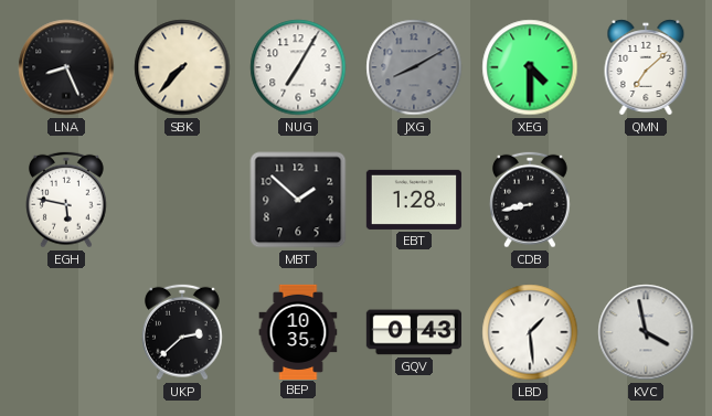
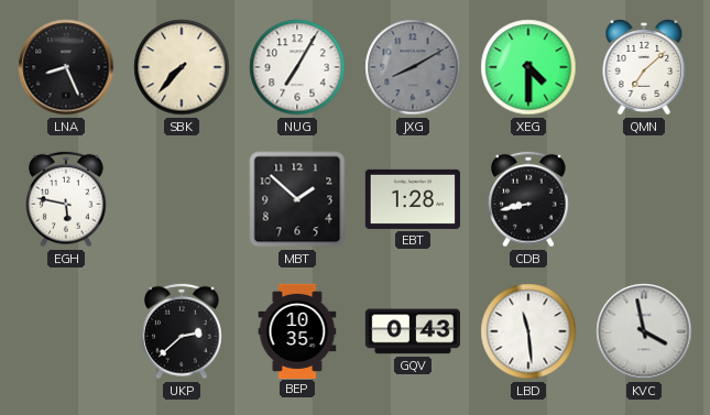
LBD: 1:29 -> 11:29 (528, 331)
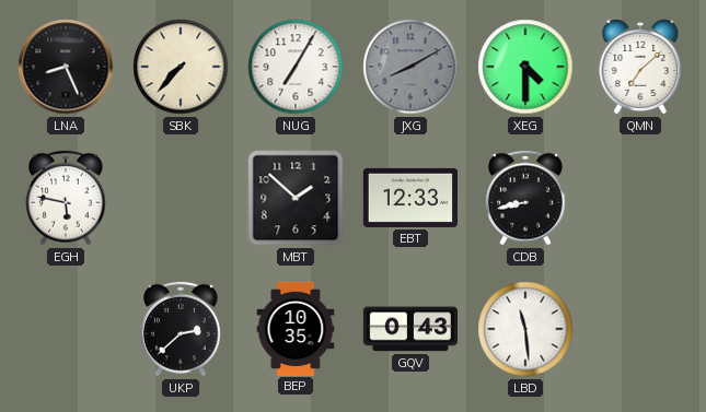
EBT: 1:28 -> 12:33 (410, 198)
KVC: 3:58 -> none (644, 331)
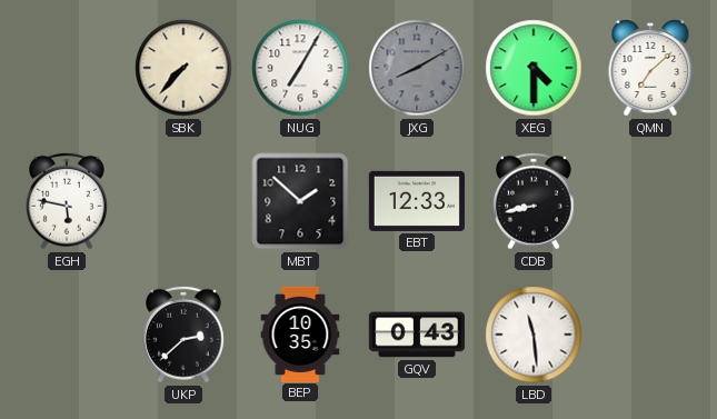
LNA: 8:26 -> none (66, 67)
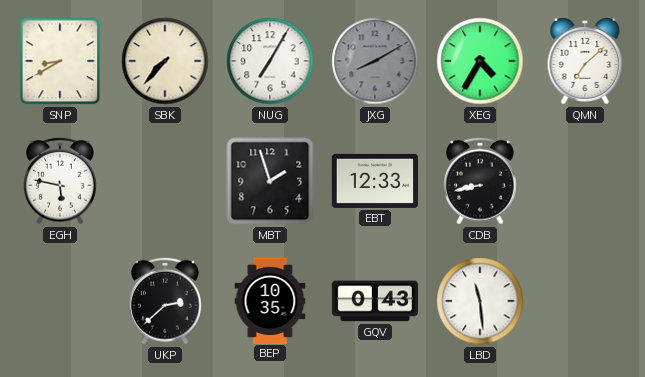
SNP: none -> 8:40 (60, 61)
XEG: 4:30 -> 4:35 (480, 61)
MBT: 1:52 -> 1:57 (270, 181)
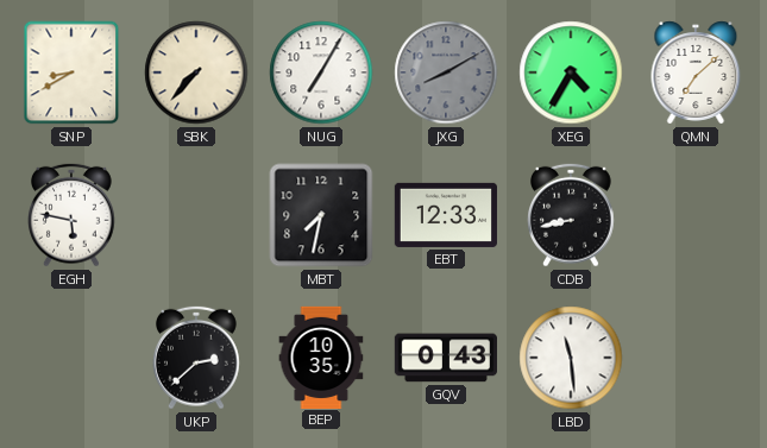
MBT: 1:57 -> 7:32 (321, 215)
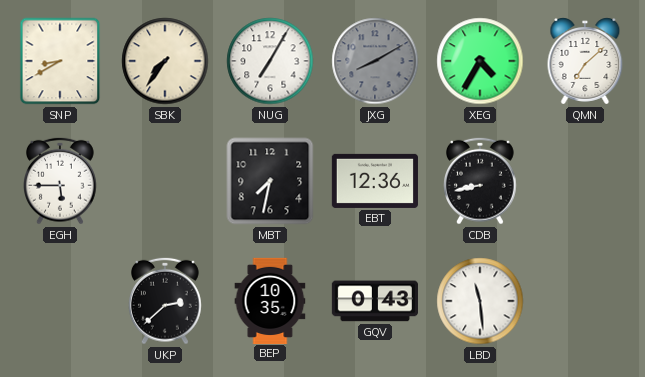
SBK: 7:37 -> 7:36 (165, 61)
EGH: 5:47 -> 5:45 (61, 181)
EBT: 12:33 -> 12:36 (375, 181)
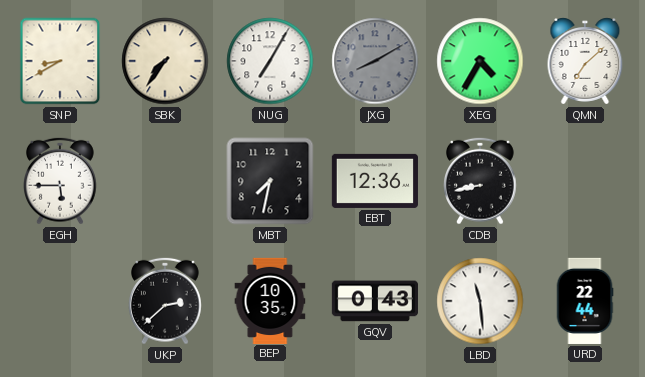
URD: none -> 22:44 (585, 301)
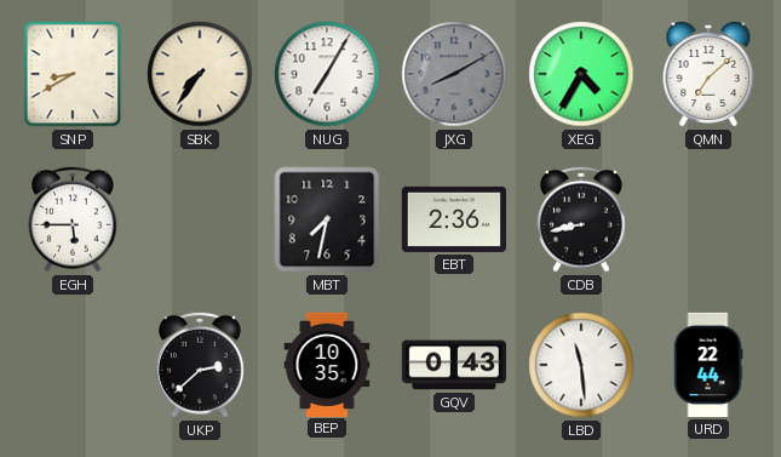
EBT: 12:36 -> 2:36 (454, 219)
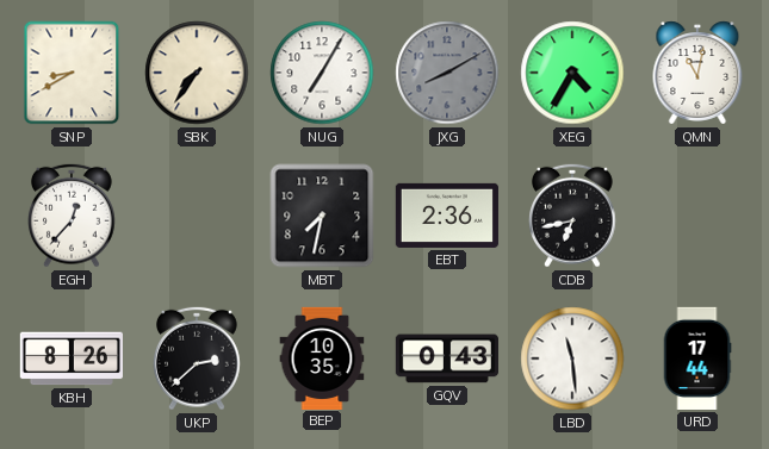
QMN: 7:08 -> 11:02 (697, 73)
EGH: 5:45 -> 12:37 (73, 216)
CDB: 8:43 -> 6:43 (573, 216)
KBH: none -> 8:26 (72, 358)
URD: 22:44 -> 17:44 (697, 358)
